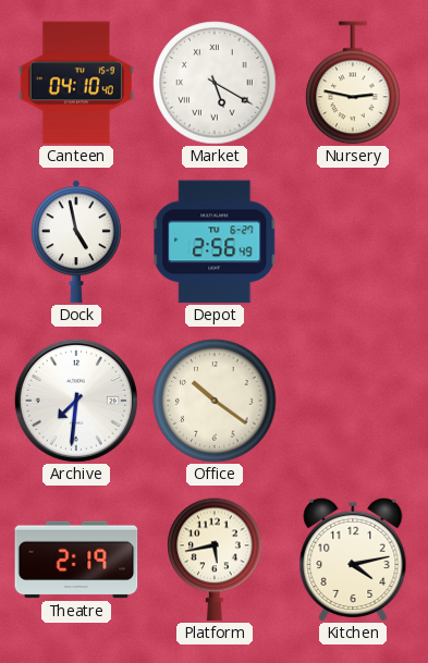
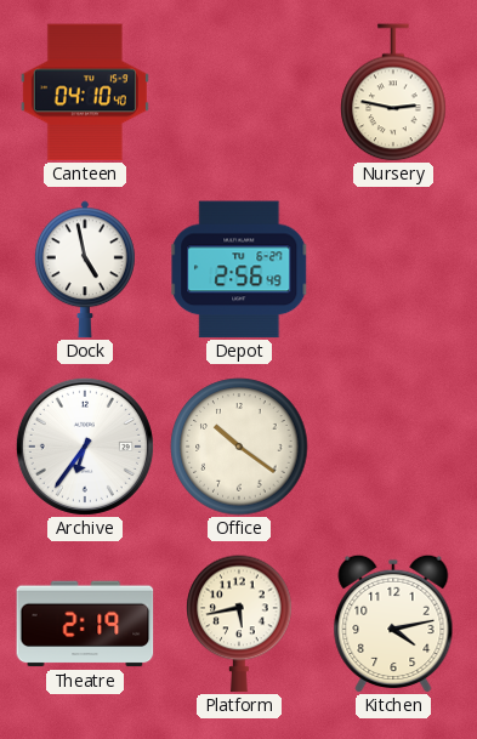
Market: 5:20 -> none (215, 83)
Archive: 7:31 -> 6:36 (85, 447)
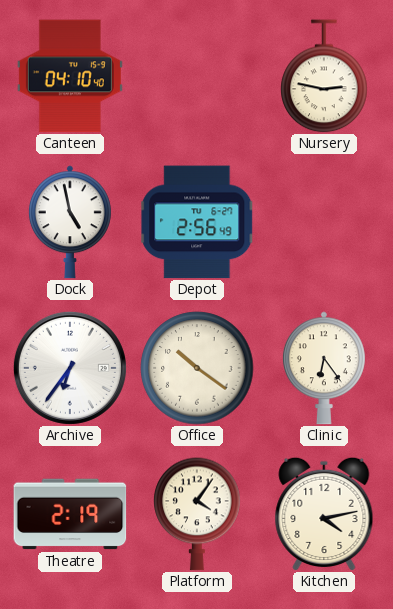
Clinic: none -> 6:24 (324, 368)
Platform: 5:43 -> 4:06 (197, 514)
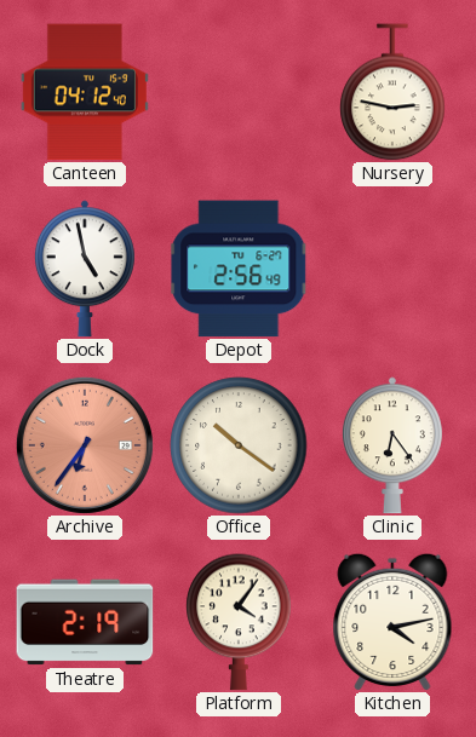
Canteen: 04:10 -> 04:12 (85, 92)
Archive dial: white -> salmon (85, 445)
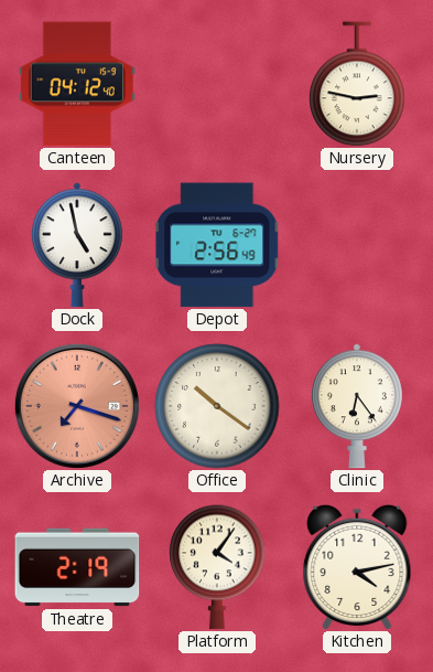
Archive: 6:36 -> 7:18 (77, 406)
